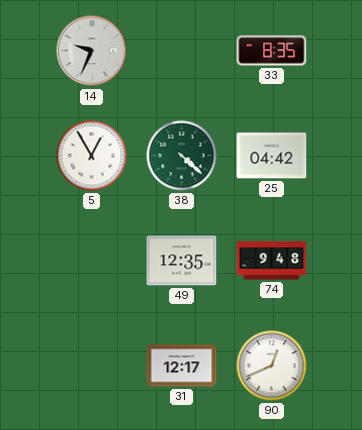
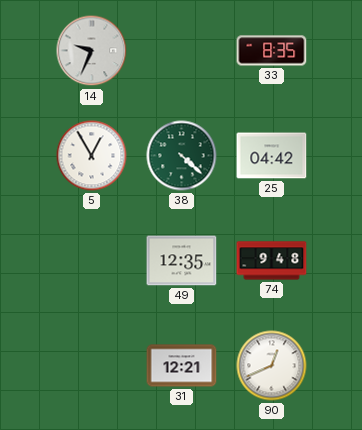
31: 12:17 -> 12:21 (182, 366)
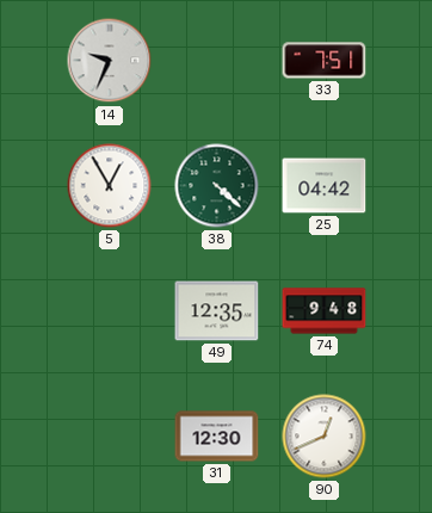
33: 8:35 -> 7:51 (325, 61)
31: 12:21 -> 12:30 (217, 437)
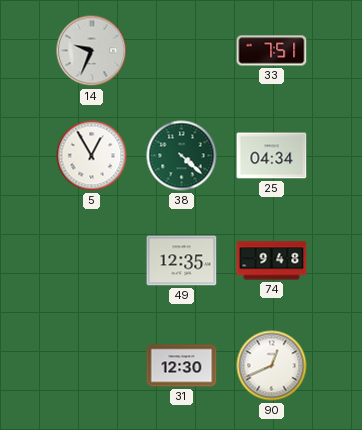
25: 04:42 -> 04:34 (272, 156)
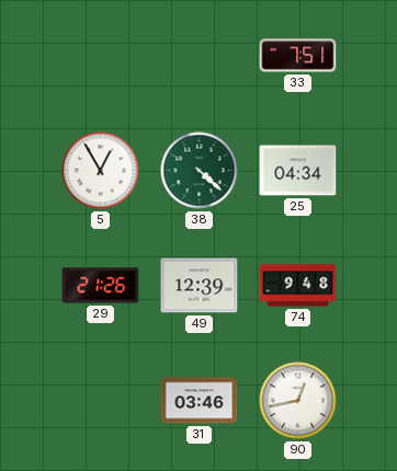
14: 9:34 -> none (92, 51)
29: none -> 21:26 (101, 286)
49: 12:35 -> 12:39 (200, 286)
31: 12:30 -> 03:46 (200, 401)
90: 12:41 -> 12:43 (298, 401)
